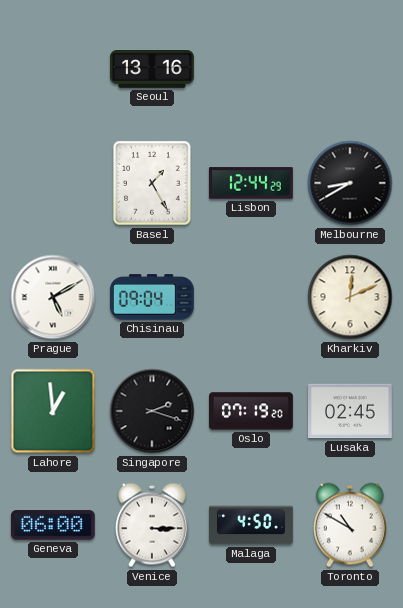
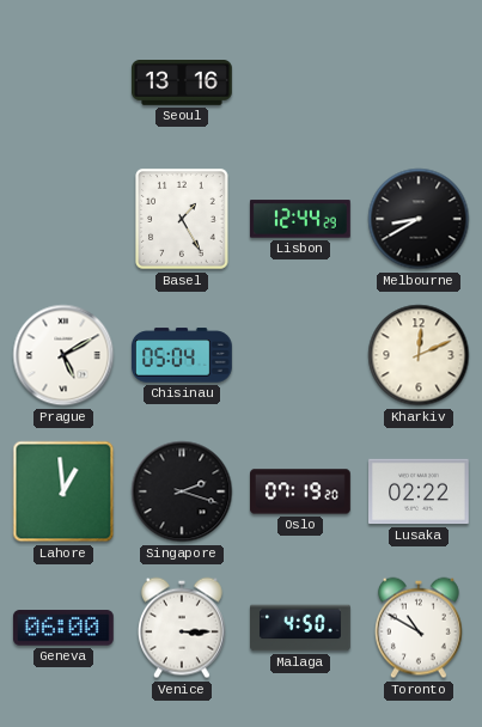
Chisinau: 09:04 -> 05:04 (183, 355)
Lusaka: 02:45 -> 02:22 (420, 491)
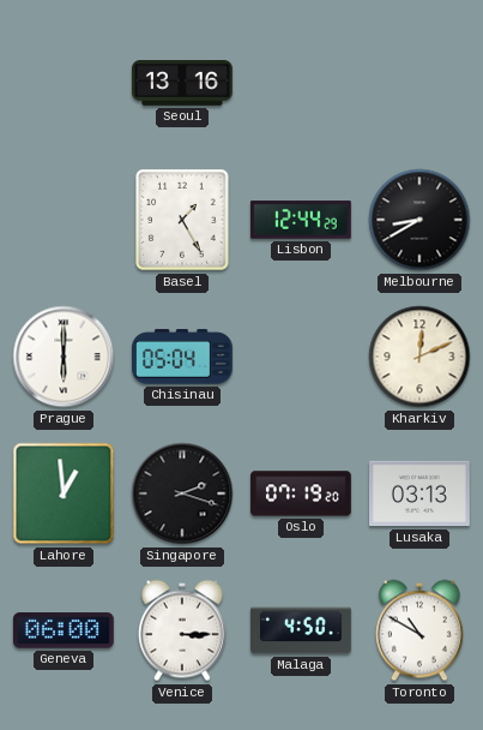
Prague: 5:10 -> 6:00 (64, 357)
Lusaka: 02:22 -> 03:13 (421, 493)
